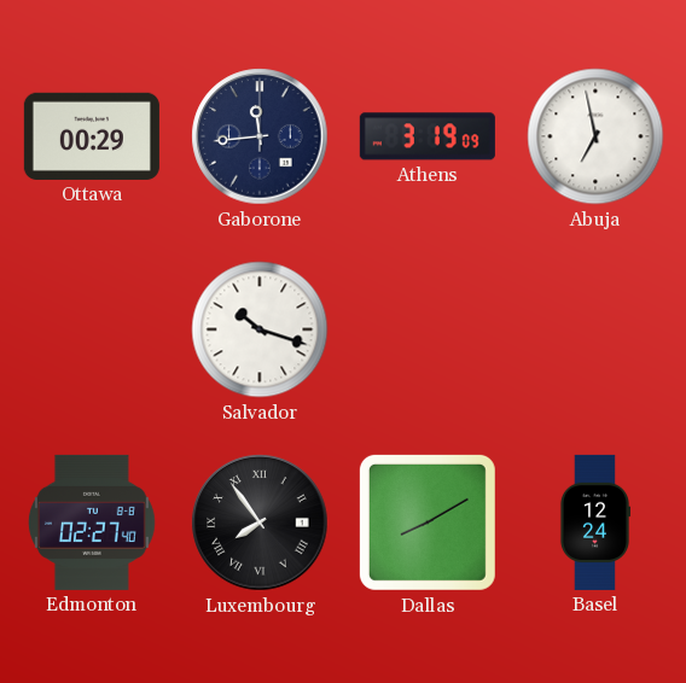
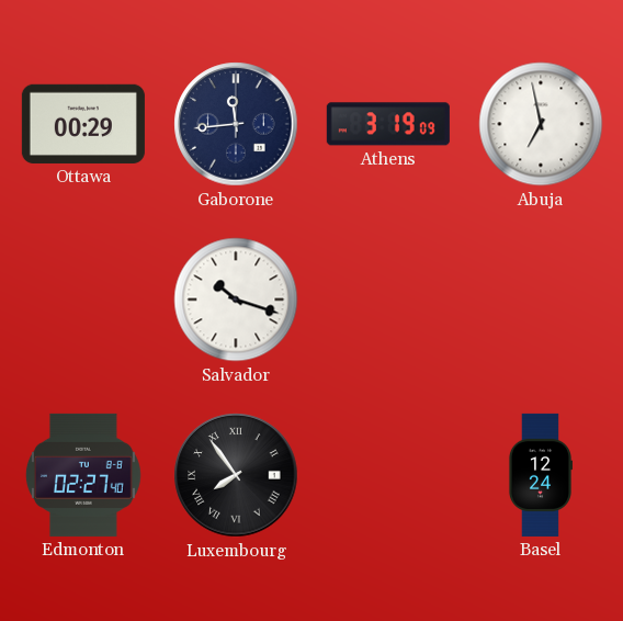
Dallas: 8:10 -> none (428, 523)
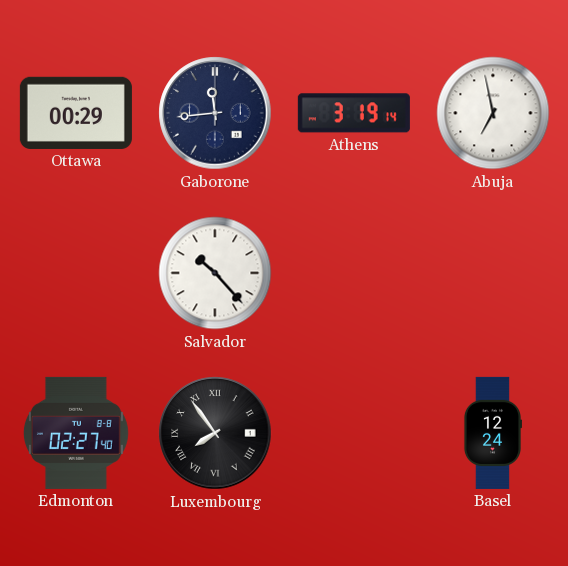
Athens: 3:19:09 -> 3:19:14 (354, 113)
Salvador: 10:18 -> 10:23 (215, 273)
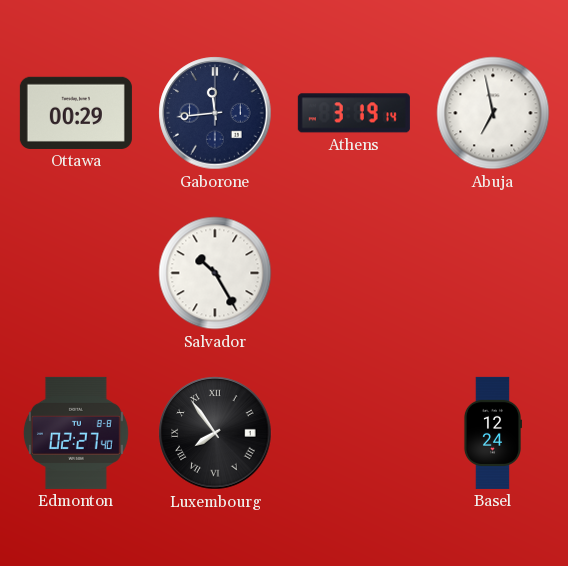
Salvador: 10:23 -> 10:25 (215, 273)
